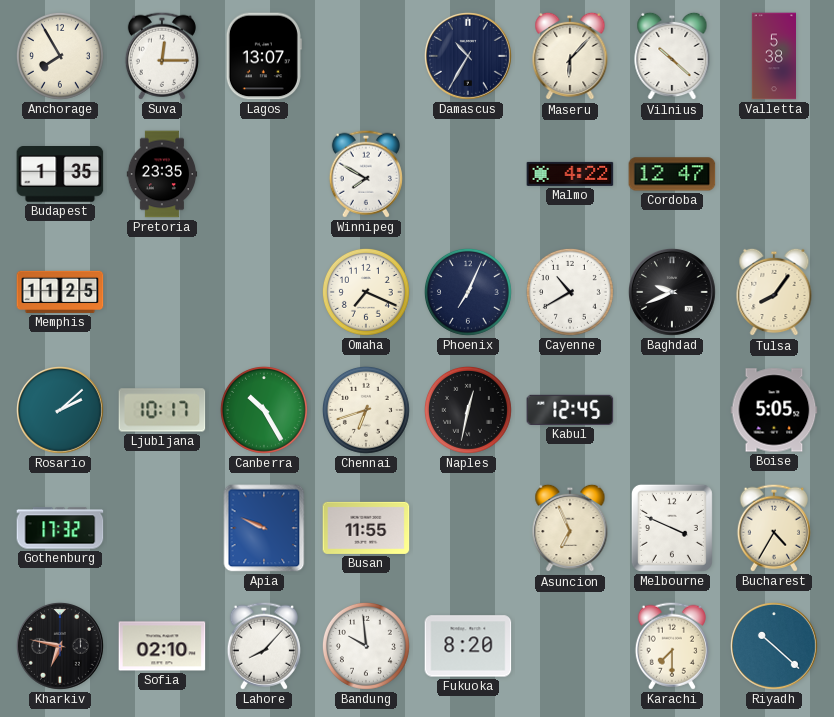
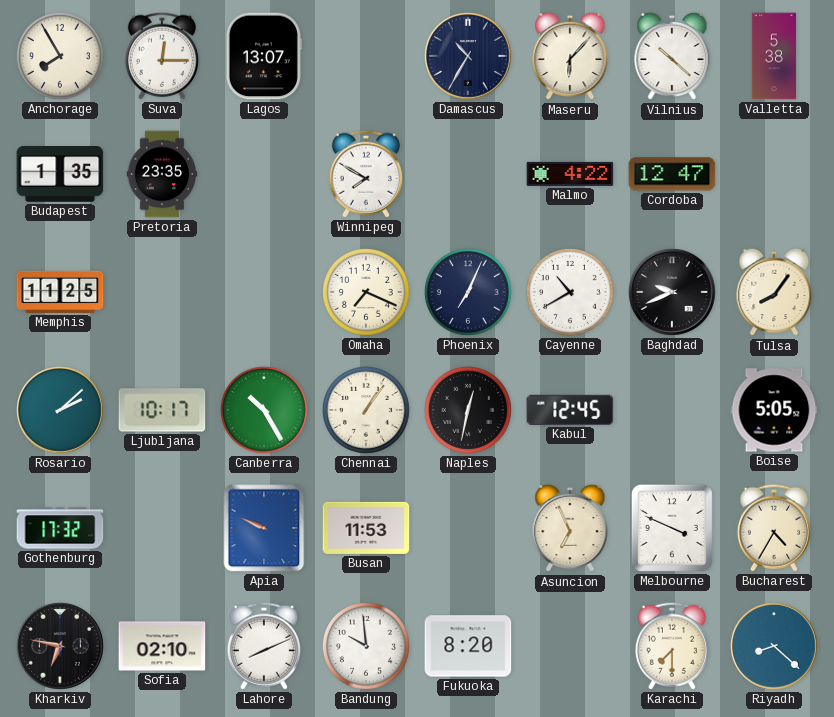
Chennai: 6:42 -> 1:06 (366, 410)
Busan: 11:55 -> 11:53 (366, 528)
Lahore: 8:07 -> 8:11 (264, 646)
Riyadh: 10:22 -> 8:22 (775, 647)
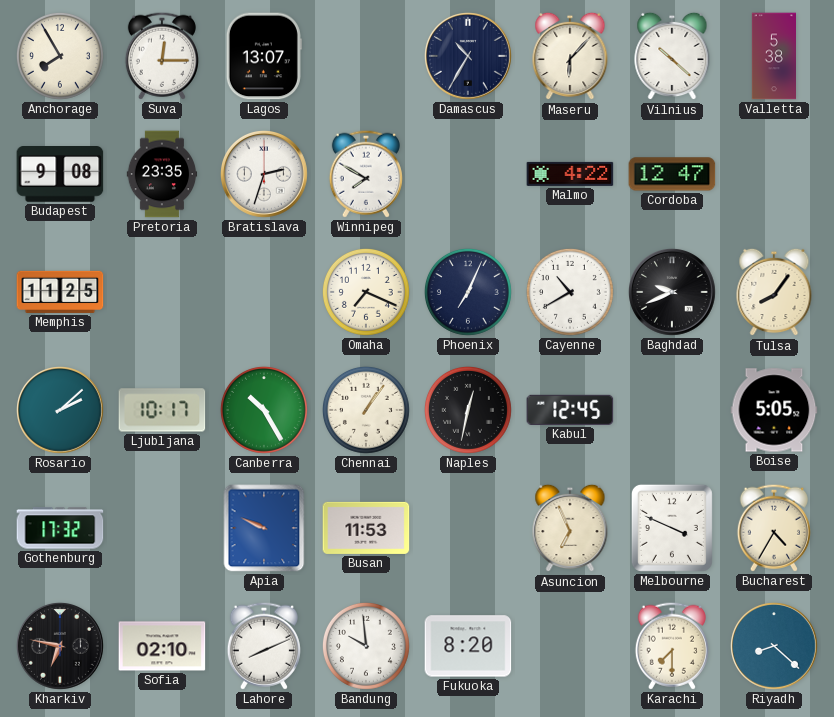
Budapest: 1:35 -> 9:08 (60, 174)
Bratislava: none -> 2:33 (265, 175)
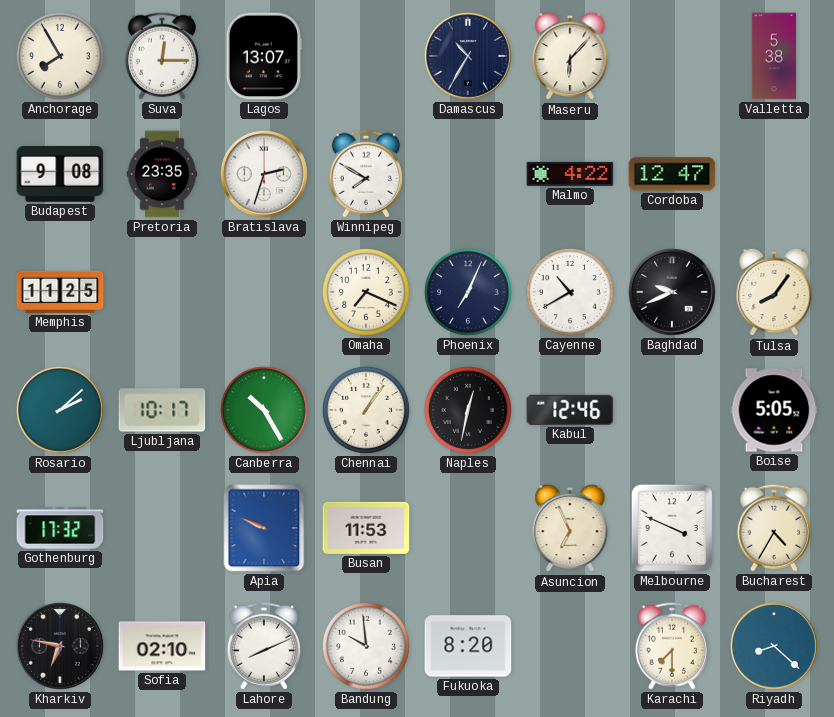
Vilnius: 10:22 -> none (672, 56)
Kabul: 12:45 -> 12:46 (570, 410)
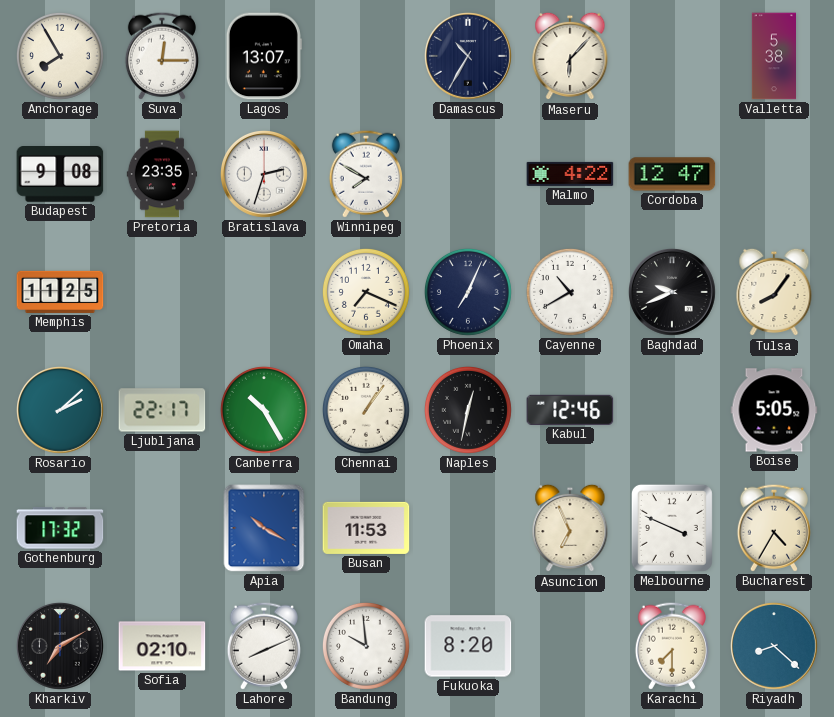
Ljubljana: 10:17 -> 22:17 (162, 410)
Apia: 9:49 -> 10:20 (264, 528)
Kharkiv: 6:47 -> 7:10 (61, 647)
